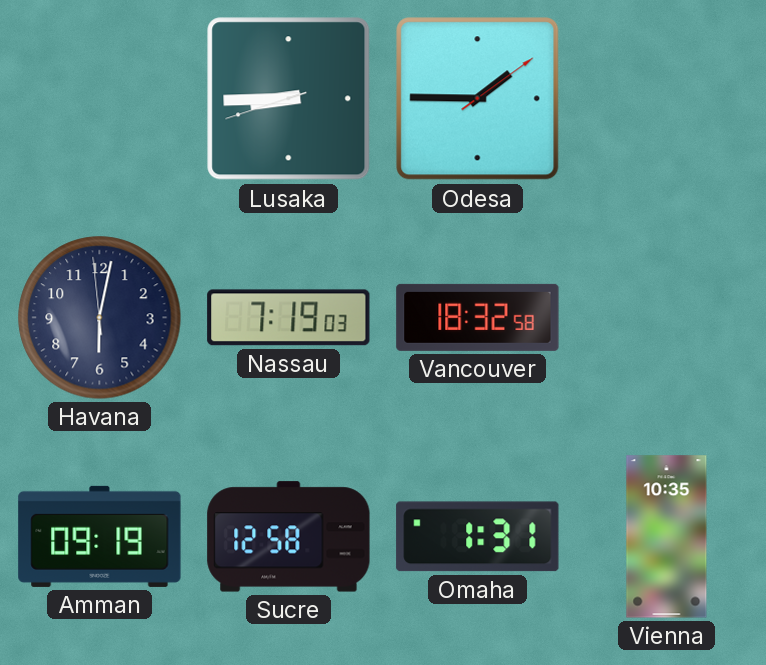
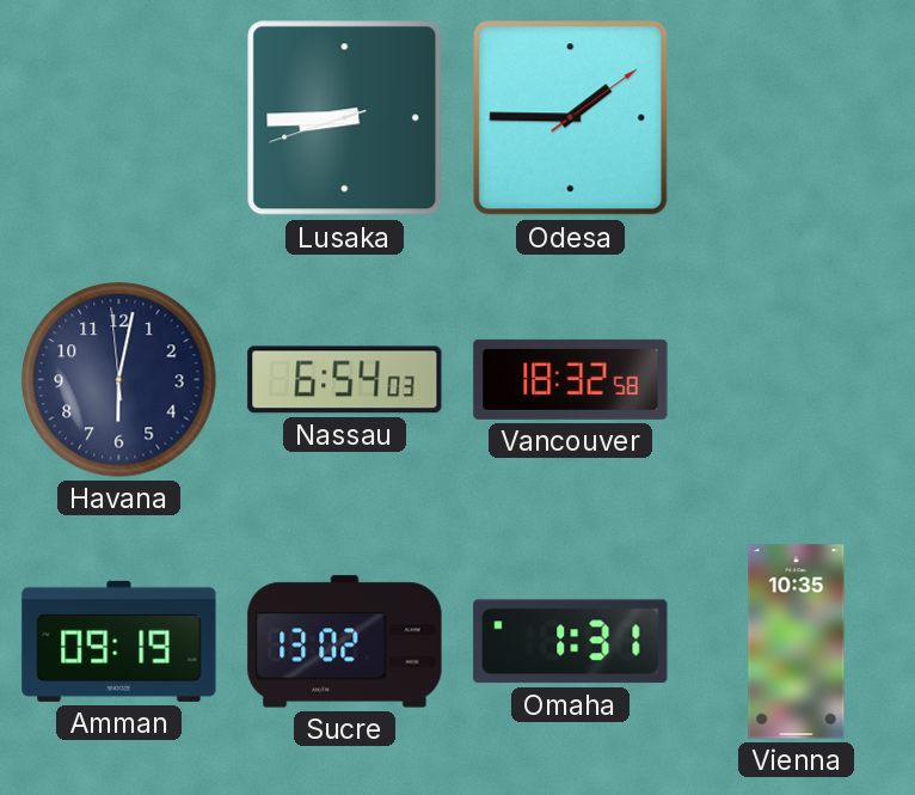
Nassau: 7:19 -> 6:54 (345, 380)
Sucre: 12:58 -> 13:02 (345, 642)
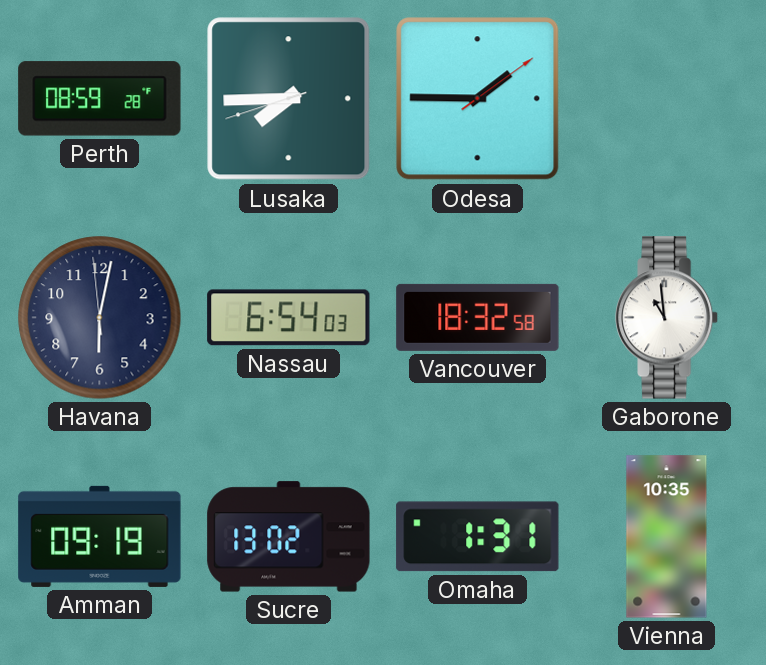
Perth: none -> 08:59 (100, 99)
Lusaka: 8:44 -> 7:44 (289, 99)
Gaborone: none -> 10:59 (668, 318)
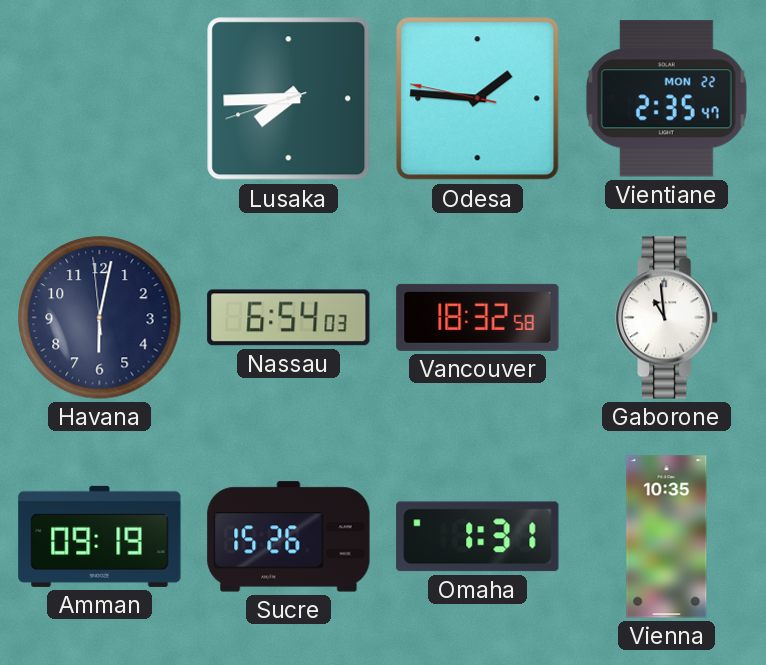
Perth: 08:59 -> none (100, 99)
Odesa: 1:45:09 -> 1:45:47 (478, 99)
Vientiane: none -> 2:35 (666, 99)
Sucre: 13:02 -> 15:26 (289, 537)
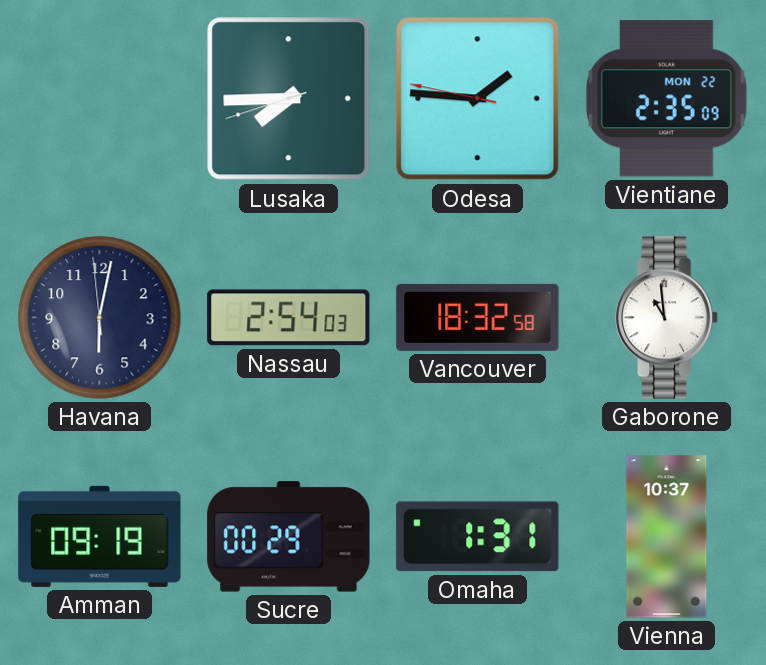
Vientiane: 2:35:47 -> 2:35:09 (666, 99)
Nassau: 6:54 -> 2:54 (289, 318)
Sucre: 15:26 -> 00:29 (289, 537)
Vienna: 10:35 -> 10:37 (667, 537)
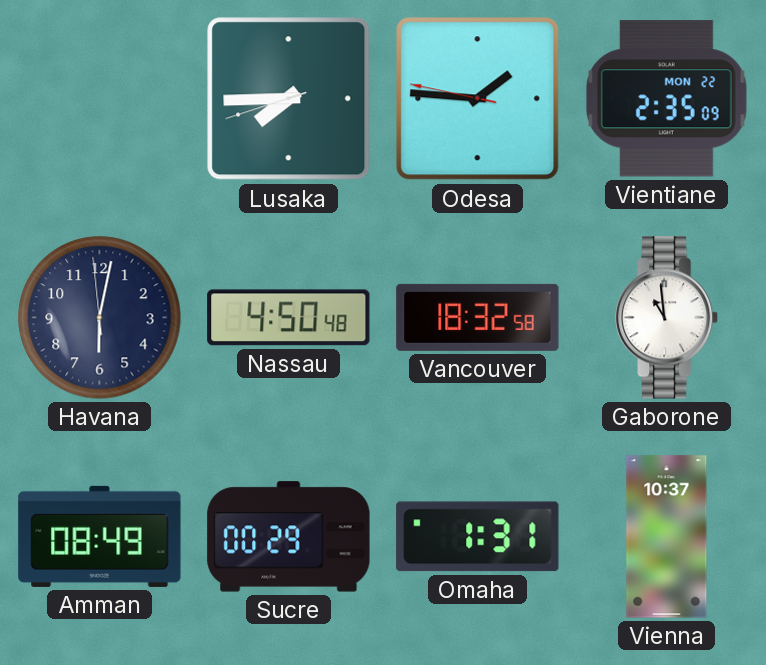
Nassau: 2:54 -> 4:50 (289, 318)
Amman: 09:19 -> 08:49 (100, 536)
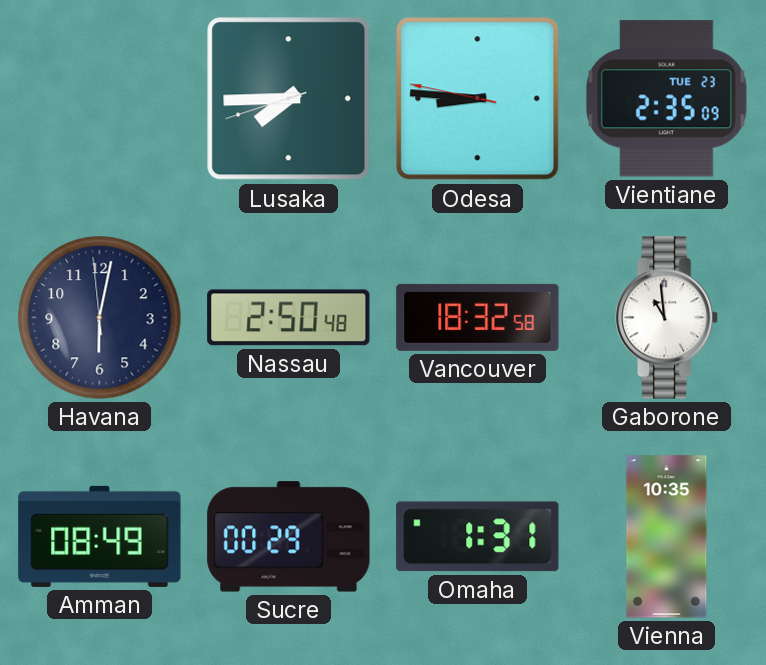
Odesa: 1:45 -> 8:45 (478, 99)
Vientiane date: MON 22 -> TUE 23 (666, 99)
Nassau: 4:50 -> 2:50 (289, 318)
Vienna: 10:37 -> 10:35 (667, 537)
